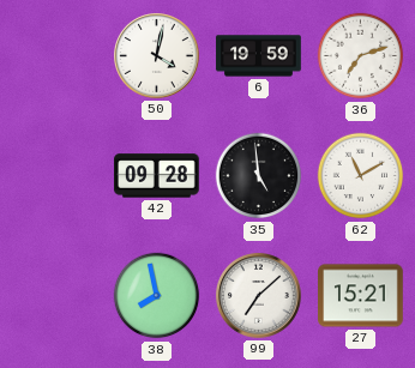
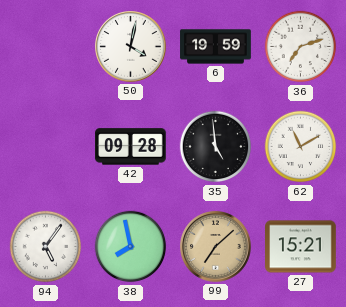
94: none -> 5:06 (46, 247)
99 dial: white -> champagne (216, 247)
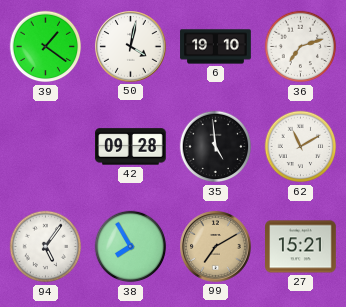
39: none -> 1:21 (46, 47)
6: 19:59 -> 19:10 (216, 47)
38: 7:58 -> 7:55 (131, 247)
99: 7:08 -> 7:10 (216, 247)
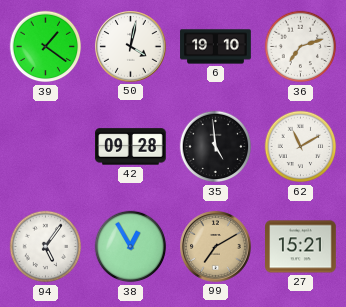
38: 7:55 -> 12:55 (131, 247)
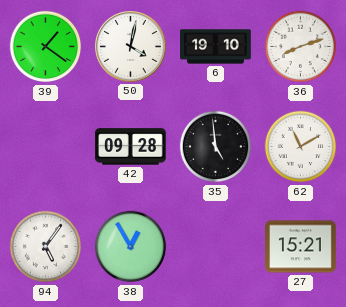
36: 7:12 -> 8:12 (301, 47)
99: 7:10 -> none (216, 247)
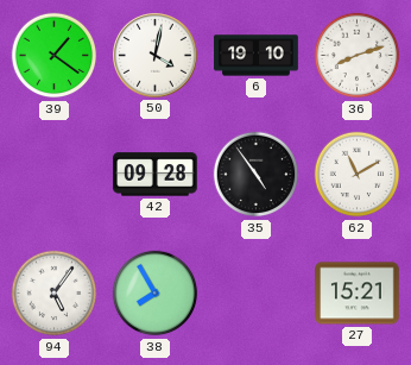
35: 4:59 -> 4:54 (257, 175)
38: 12:55 -> 7:55 (156, 294)
